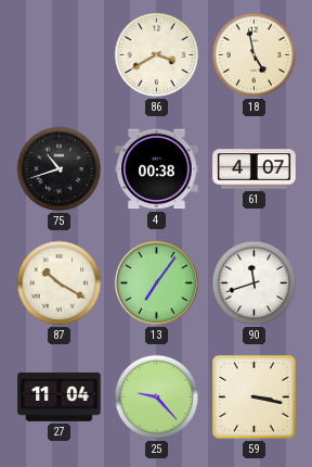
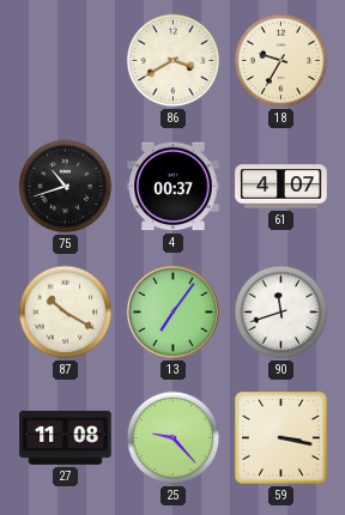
18: 4:58 -> 9:35 (282, 61)
4: 00:38 -> 00:37 (174, 187)
27: 11:04 -> 11:08 (66, 437)
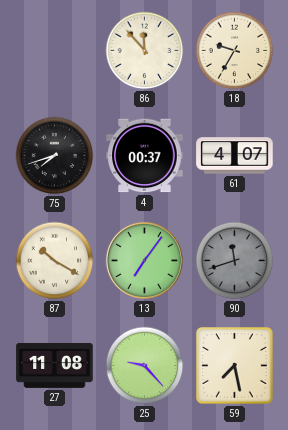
86: 3:40 -> 11:53 (145, 51)
75: 10:42 -> 7:42 (55, 156)
90 dial: white -> grey (235, 261)
59: 3:17 -> 7:28 (235, 366)
